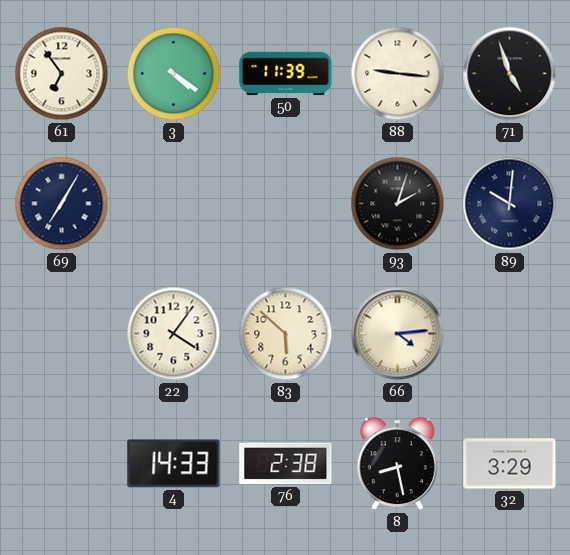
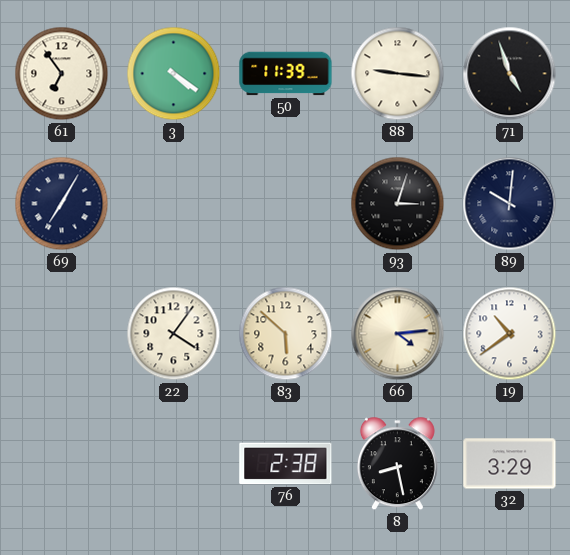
93: 2:03 -> 3:03 (398, 204)
19: none -> 10:39 (510, 334)
4: 14:33 -> none (174, 464)
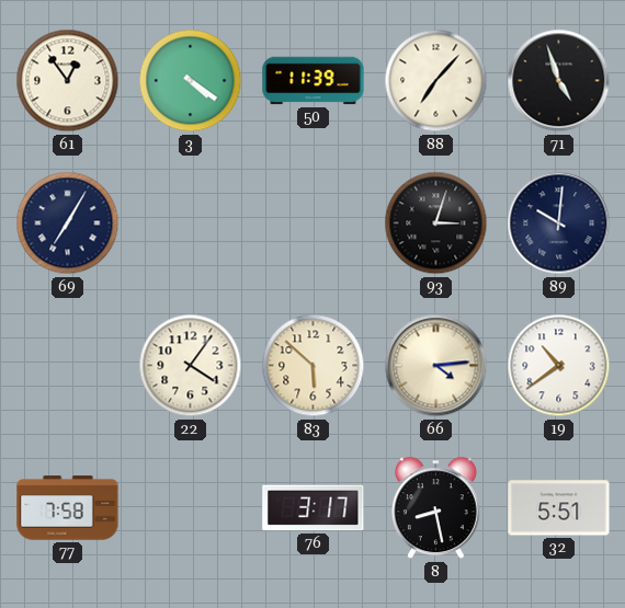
61: 6:54 -> 12:54 (68, 81)
88: 9:16 -> 7:07 (436, 81)
77: none -> 7:58 (68, 508)
76: 2:38 -> 3:17 (314, 508)
32: 3:29 -> 5:51 (559, 508)
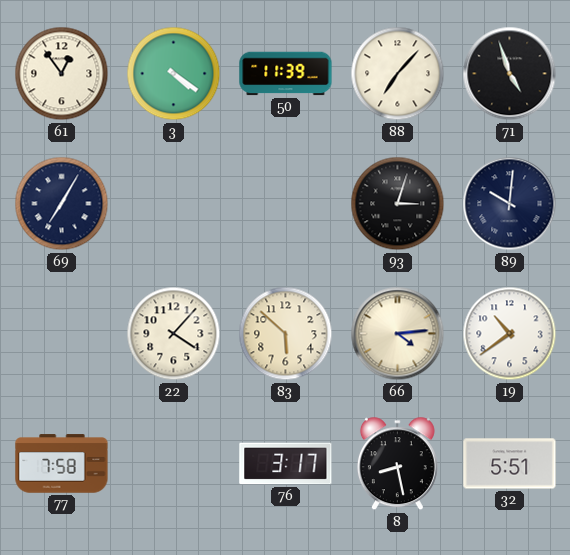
22: 4:06 -> 4:07 (174, 334)
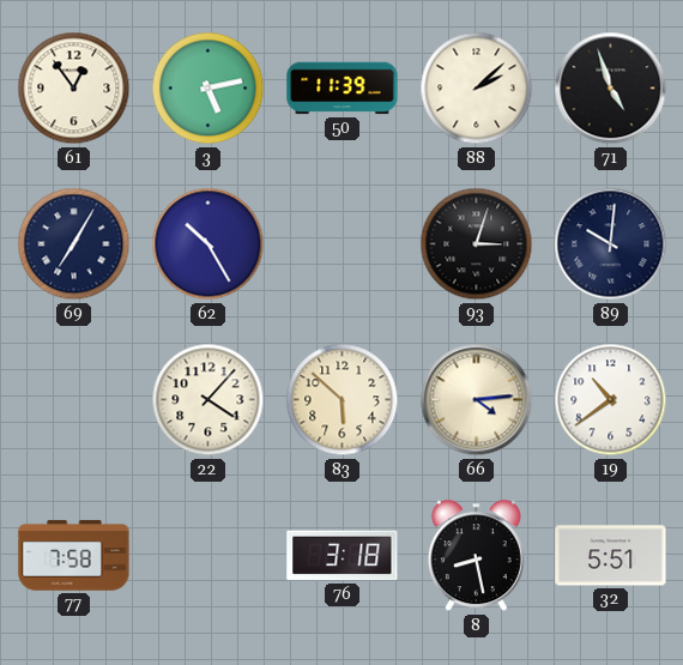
3: 4:21 -> 5:13 (208, 89)
88: 7:07 -> 2:08 (477, 89)
62: none -> 10:25 (208, 244)
76: 3:17 -> 3:18 (343, 556)
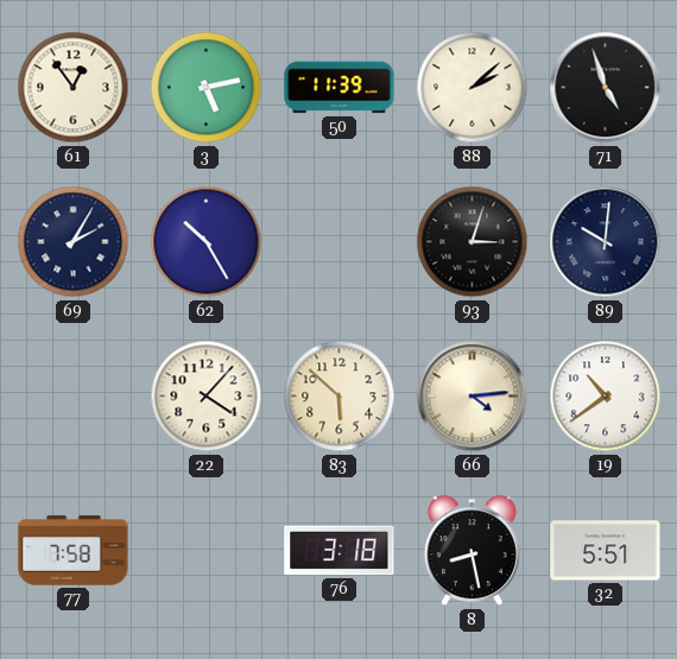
69: 7:05 -> 2:05 (74, 242)
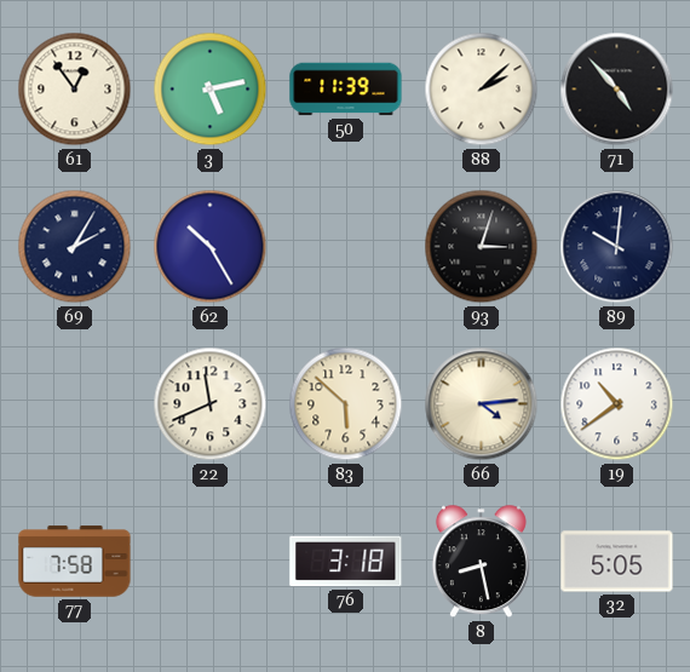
71: 4:57 -> 4:53 (617, 90)
22: 4:07 -> 11:41 (211, 404)
32: 5:51 -> 5:05 (617, 562)
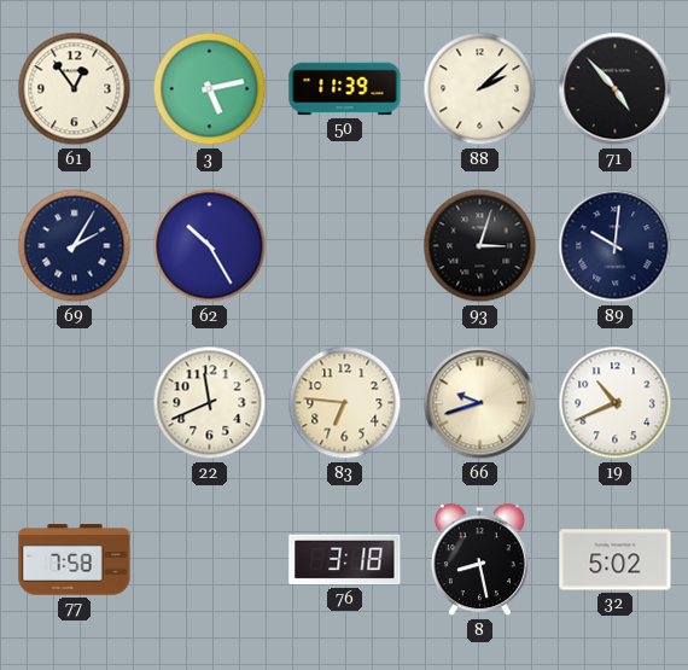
83: 5:52 -> 6:46 (345, 403)
66: 4:14 -> 9:42 (480, 403)
19: 10:39 -> 10:41 (616, 403)
32: 5:05 -> 5:02 (616, 560)
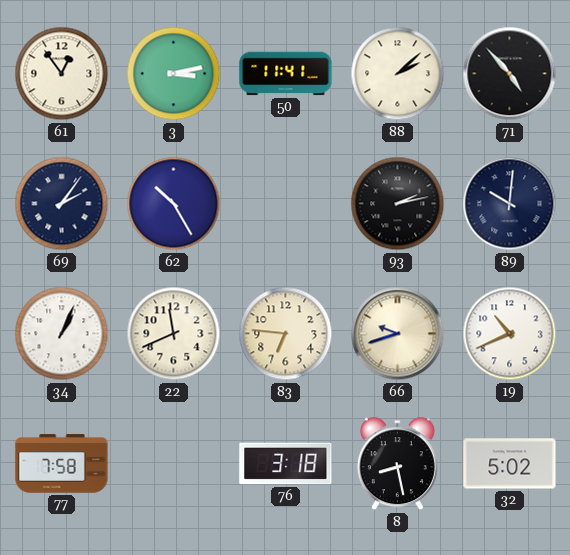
3: 5:13 -> 3:13 (174, 74)
50: 11:39 -> 11:41 (286, 74)
69: 2:05 -> 2:06 (62, 204)
93: 3:03 -> 2:13 (398, 204)
34: none -> 1:04 (62, 334)
